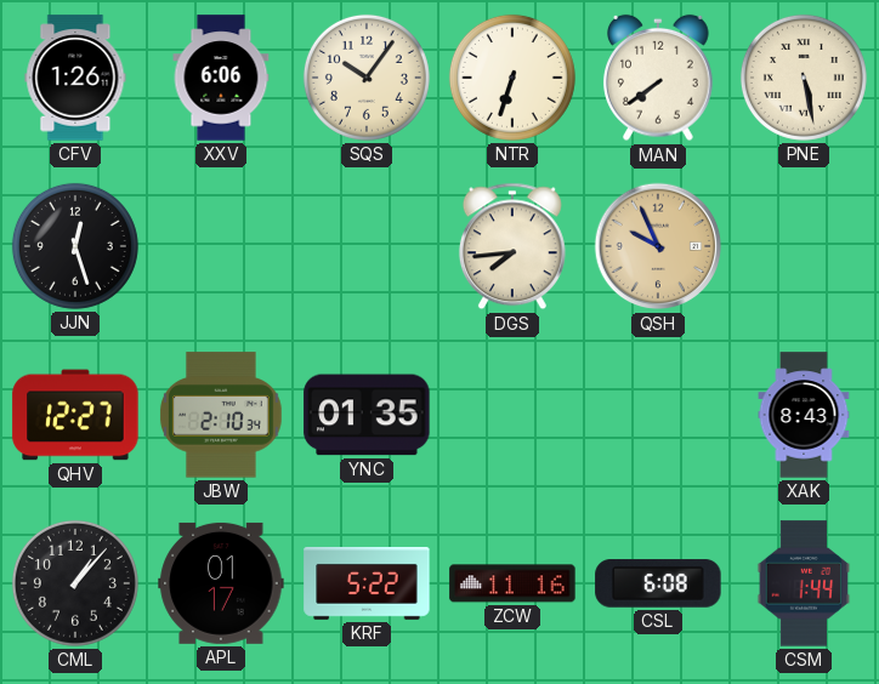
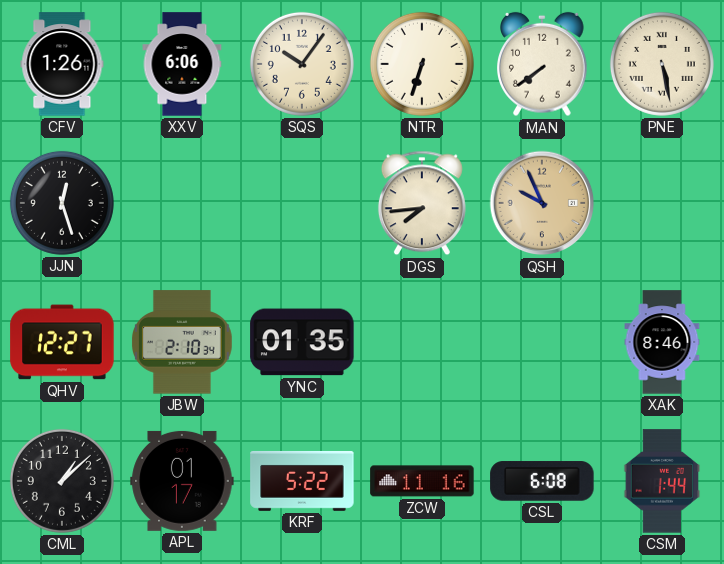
XAK: 8:43 -> 8:46 (662, 342)
CML: 1:07 -> 1:08 (62, 481)
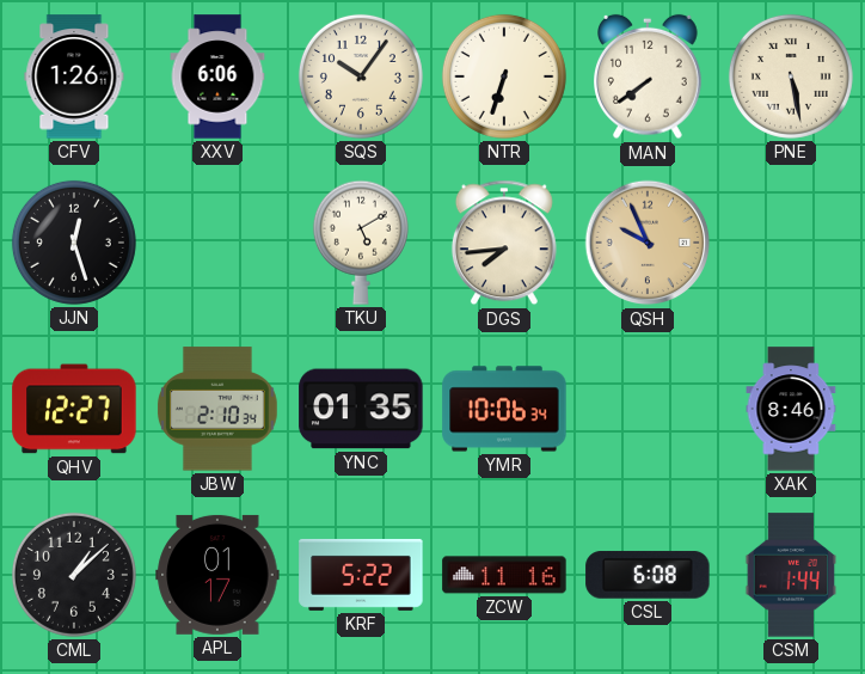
TKU: none -> 5:10 (361, 243)
YMR: none -> 10:06 (504, 409)
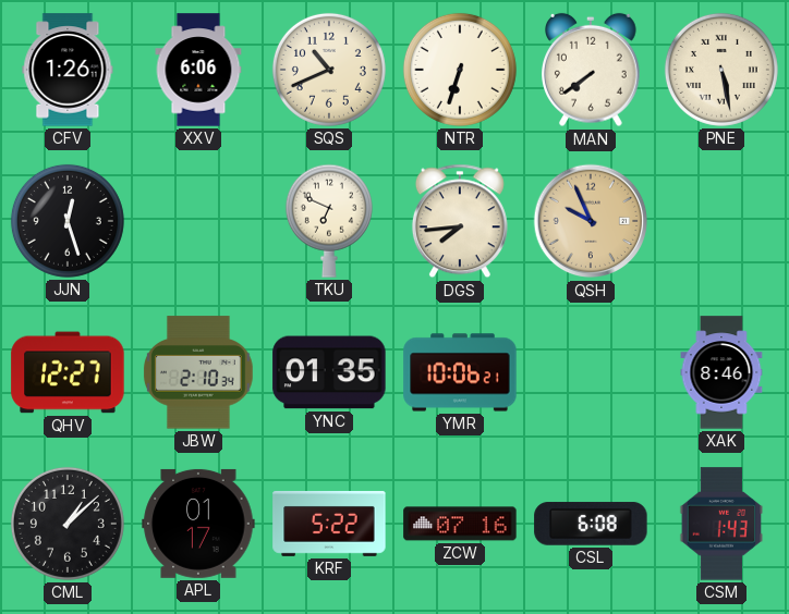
SQS: 10:06 -> 10:41 (329, 70)
TKU: 5:10 -> 6:49 (329, 221)
YMR: 10:06:34 -> 10:06:21 (460, 372)
ZCW: 11:16 -> 07:16 (460, 524)
CSM: 1:44 -> 1:43 (721, 524)
